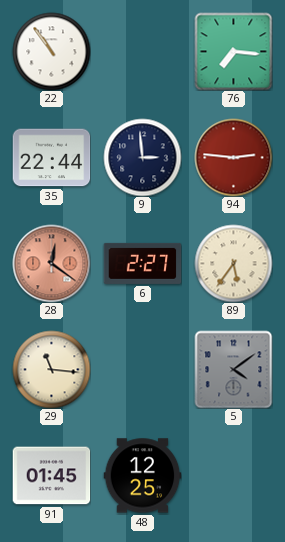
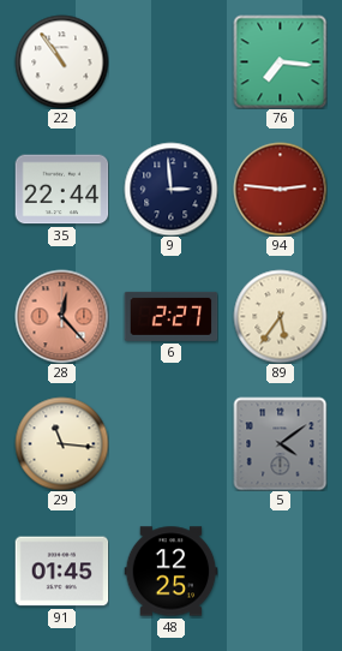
28: 12:21 -> 12:23 (61, 316)
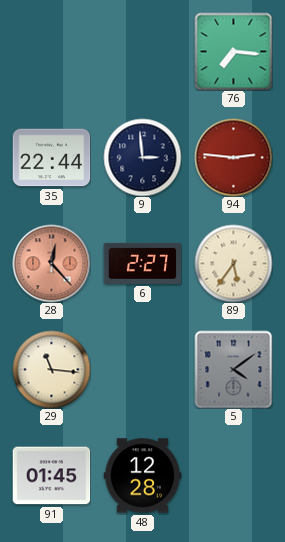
22: 10:54 -> none (61, 61)
48: 12:25 -> 12:28 (142, 476)
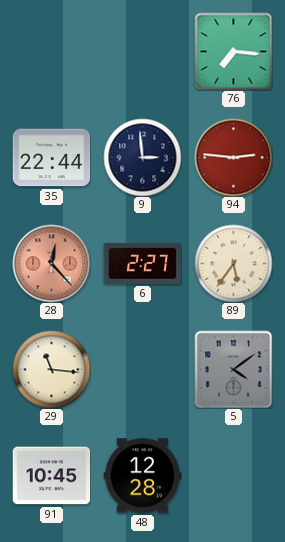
91: 01:45 -> 10:45 (51, 476)
